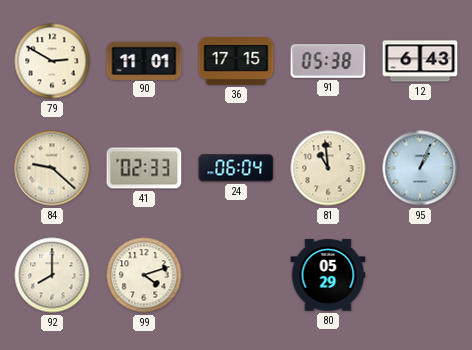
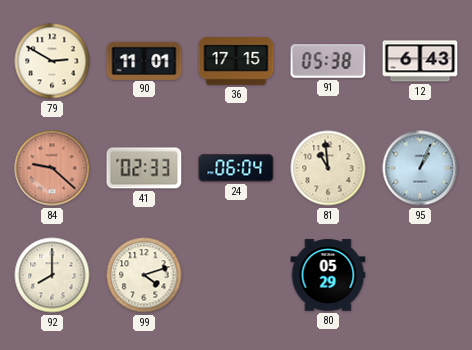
84 dial: cream -> salmon (52, 168)
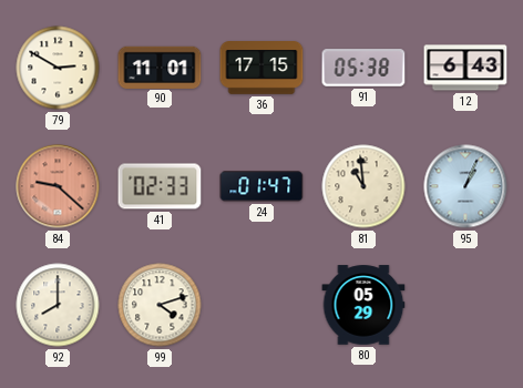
24: 06:04 -> 01:47 (261, 186)
